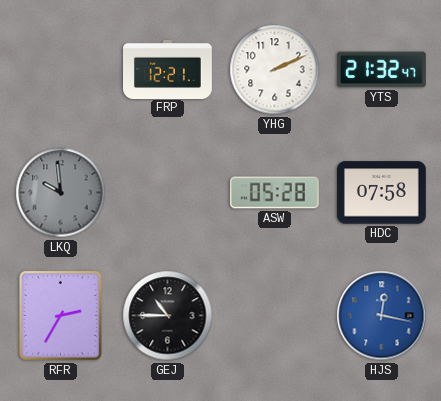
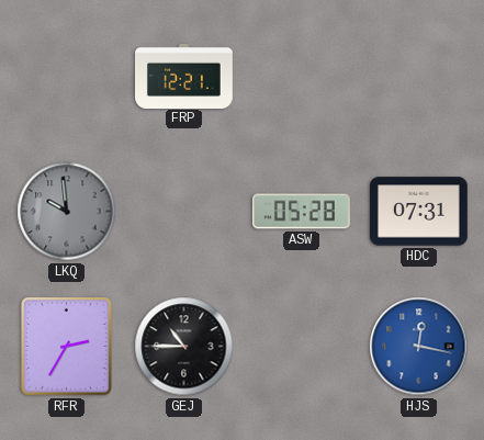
YHG: 2:11 -> none (275, 70)
YTS: 21:32 -> none (381, 70)
HDC: 07:58 -> 07:31 (418, 212)
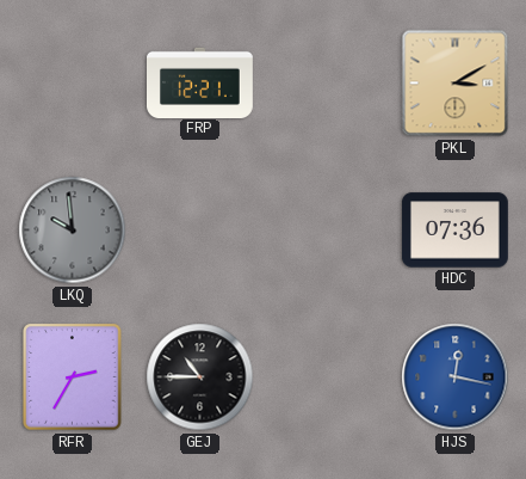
PKL: none -> 3:10 (456, 84)
ASW: 05:28 -> none (301, 212)
HDC: 07:31 -> 07:36 (454, 231)
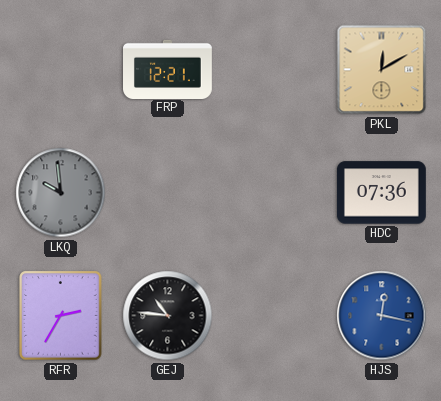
PKL: 3:10 -> 12:10 (382, 70)
GEJ: 10:45 -> 10:46 (168, 316)
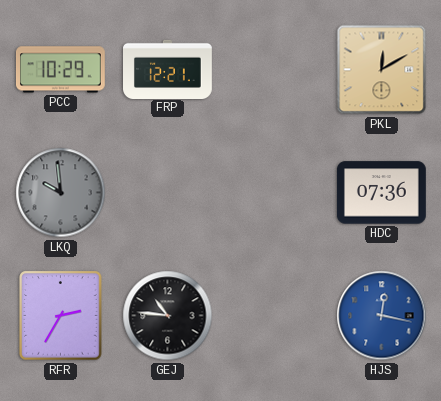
PCC: none -> 10:29 (60, 70)
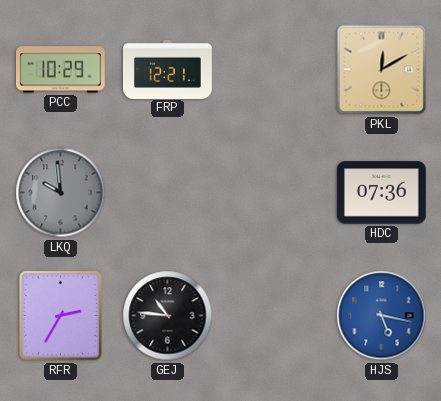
HJS: 12:17 -> 5:17 (382, 316)
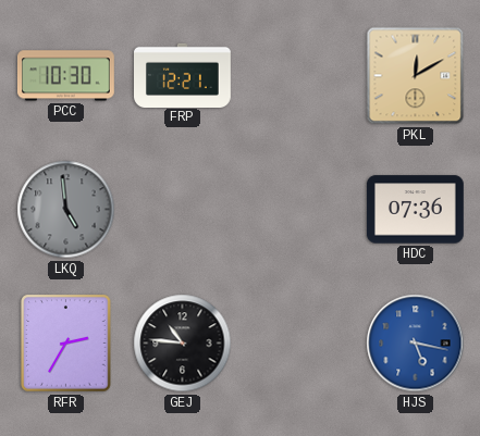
PCC: 10:29 -> 10:30 (65, 76)
LKQ: 9:59 -> 4:59 (66, 210)
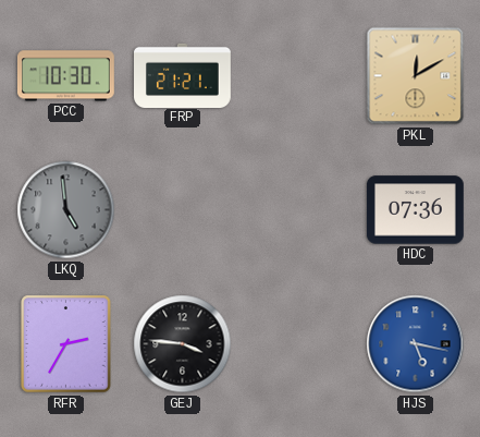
FRP: 12:21 -> 21:21 (183, 75)
GEJ: 10:46 -> 3:46 (183, 344)
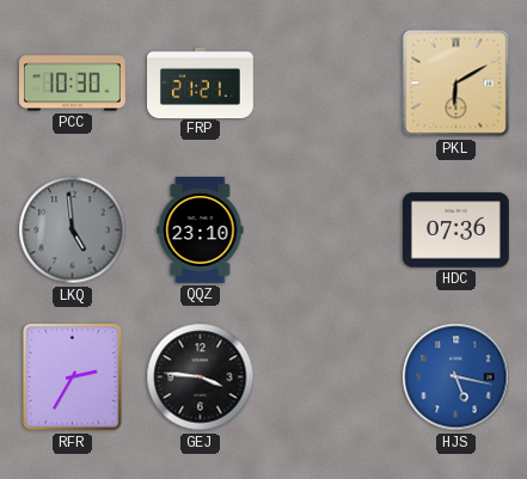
PKL: 12:10 -> 6:10 (456, 84)
QQZ: none -> 23:10 (201, 229)
